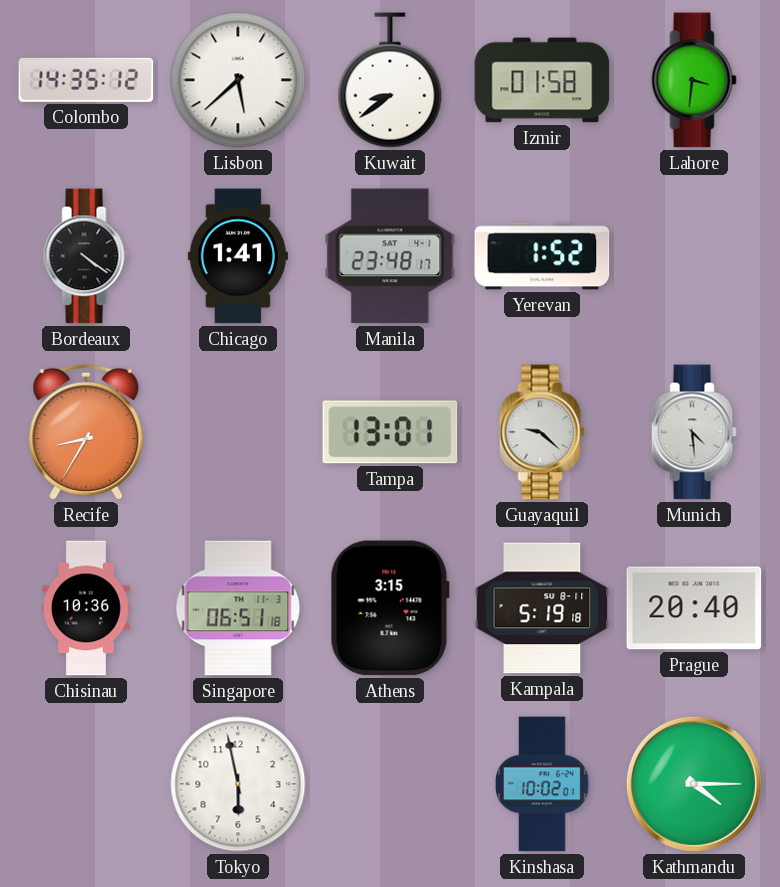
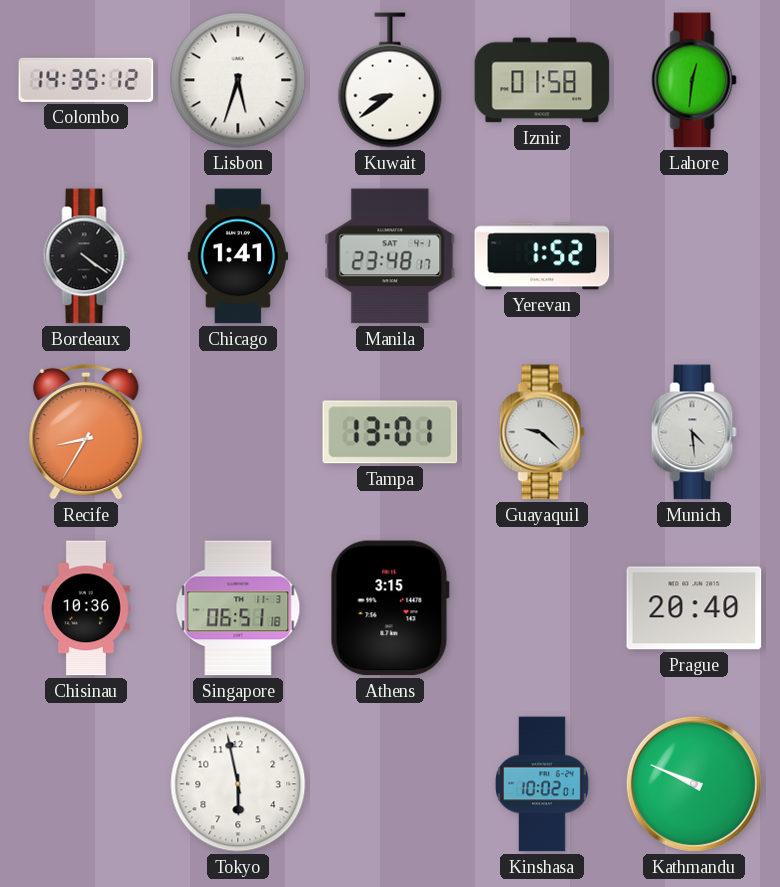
Lisbon: 5:38 -> 5:33 (238, 80)
Lahore: 3:31 -> 12:31 (694, 80)
Kampala: 5:19 -> none (542, 608)
Kathmandu: 4:15 -> 9:49 (694, 784)
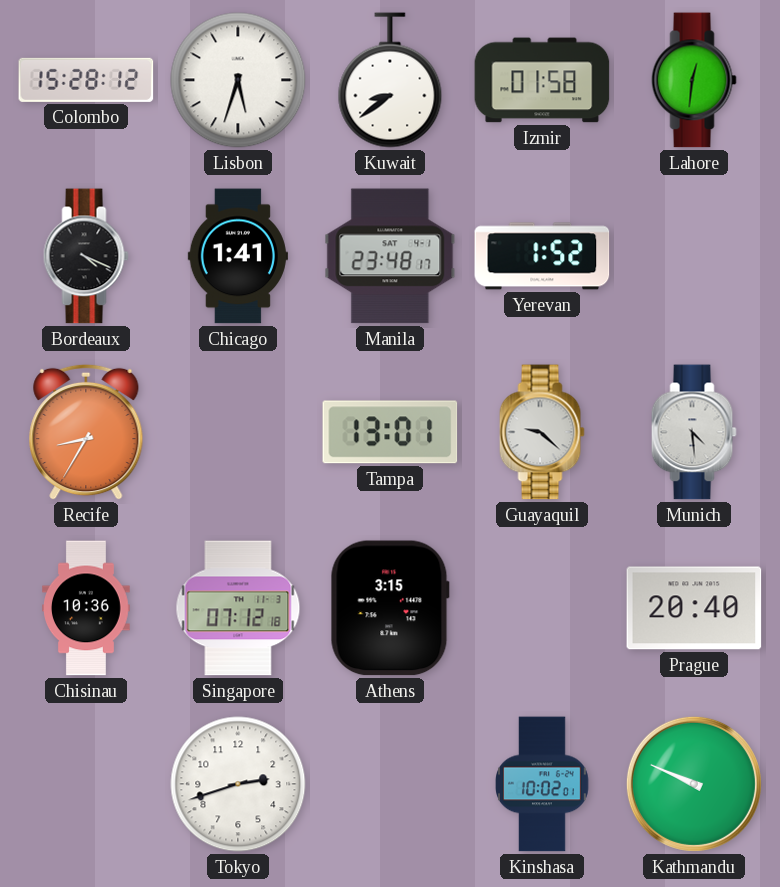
Colombo: 14:35 -> 15:28 (86, 80)
Bordeaux: 4:21 -> 4:19 (86, 256)
Singapore: 06:51 -> 07:12 (238, 608)
Tokyo: 5:58 -> 2:42 (238, 784)
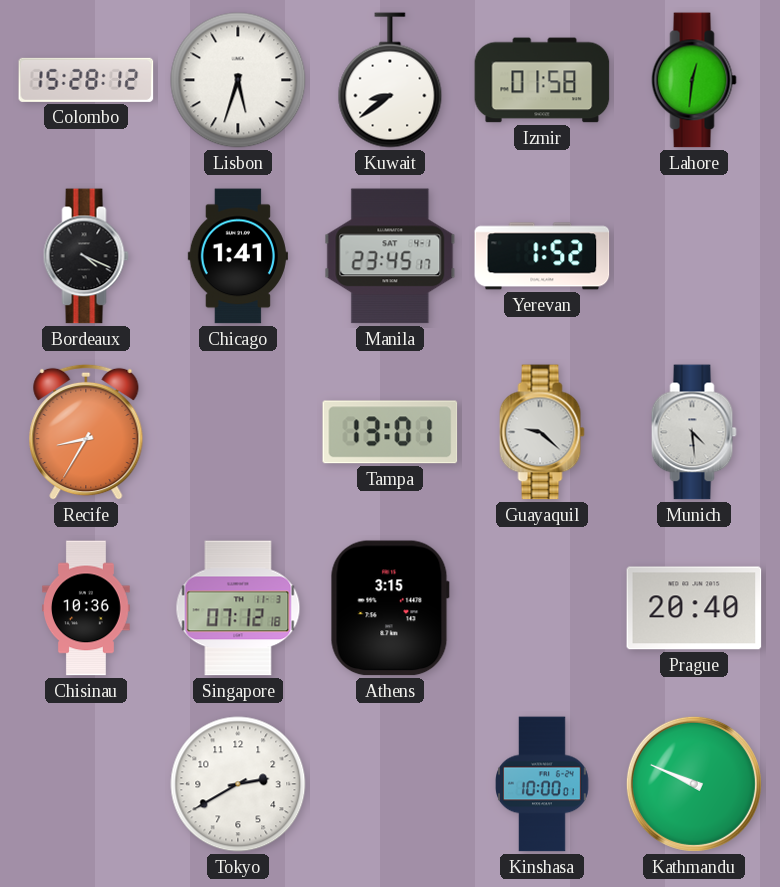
Manila: 23:48 -> 23:45 (390, 256)
Tokyo: 2:42 -> 2:40 (238, 784)
Kinshasa: 10:02 -> 10:00 (542, 784)
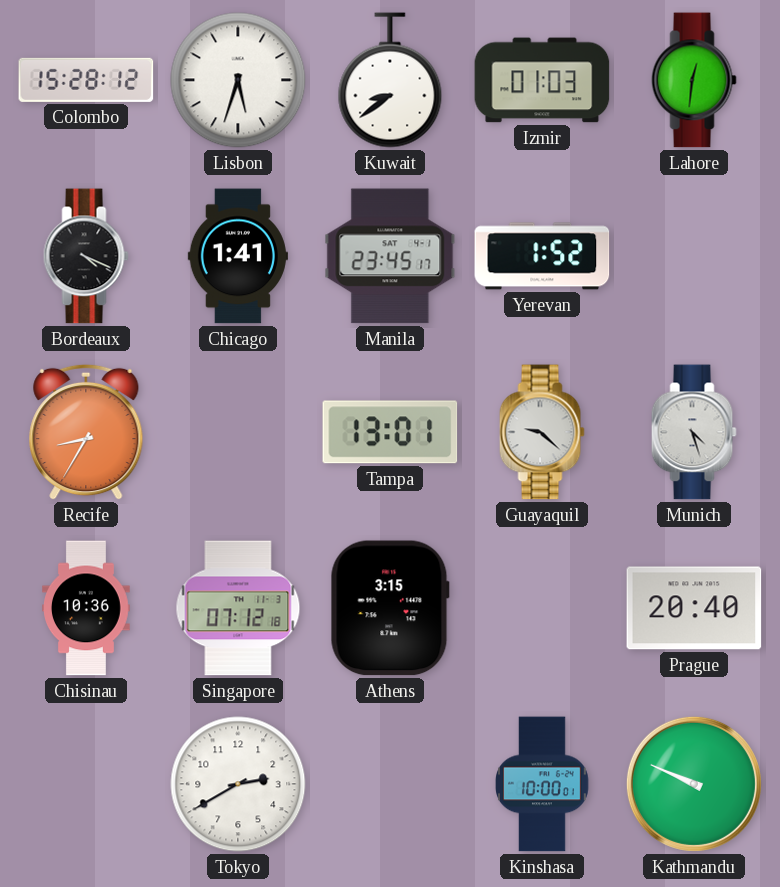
Izmir: 01:58 -> 01:03 (542, 80)
Munich: 4:29 -> 4:27 (694, 432)
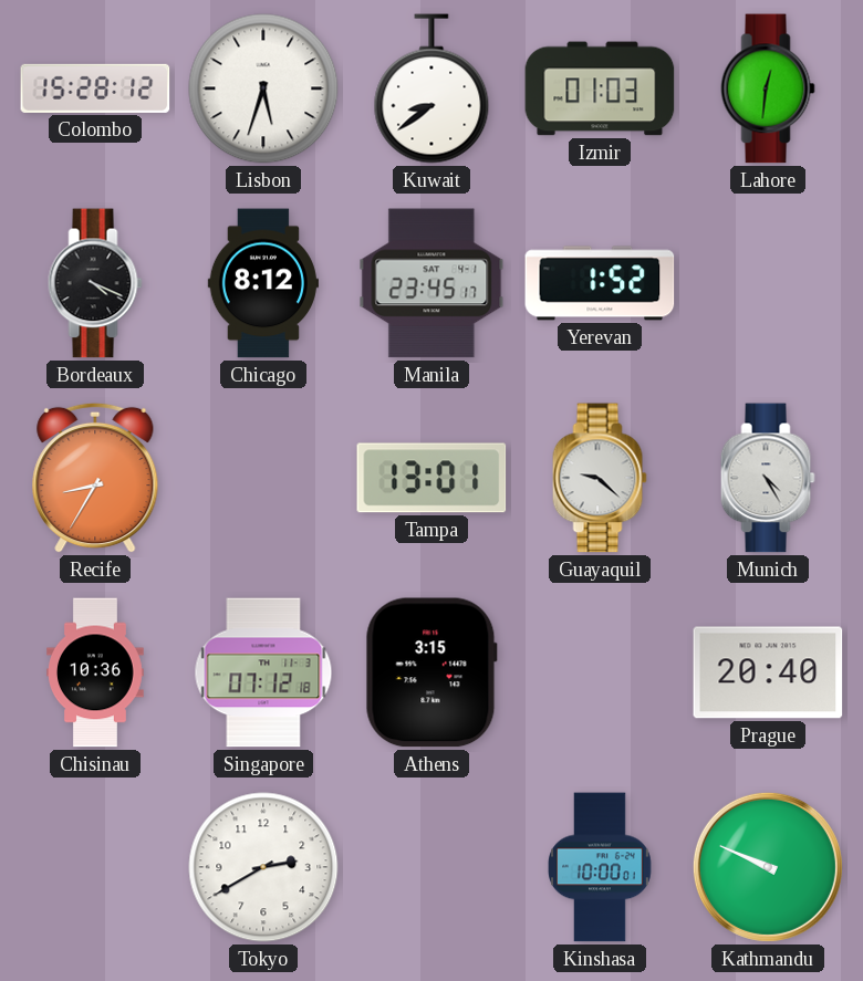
Chicago: 1:41 -> 8:12 (263, 283)
Munich: 4:27 -> 4:25 (768, 478)
